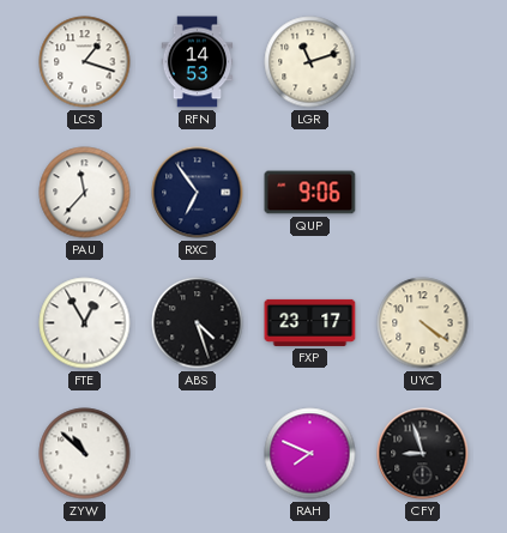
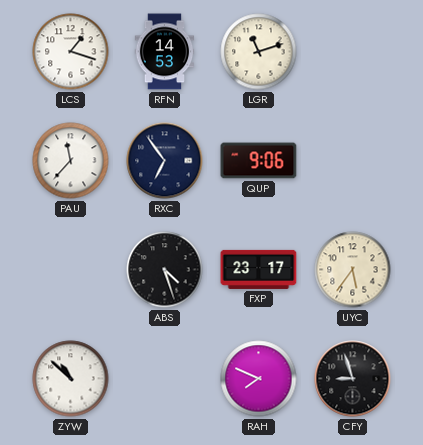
FTE: 12:55 -> none (85, 323)
UYC: 4:21 -> 5:36 (353, 270)
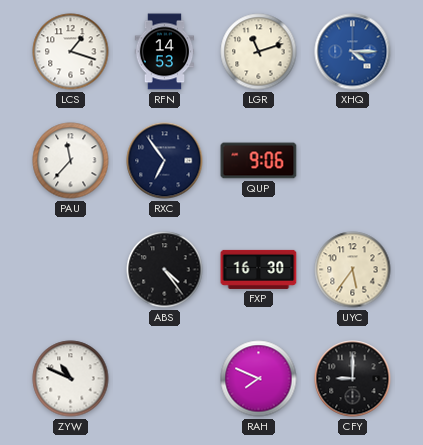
XHQ: none -> 4:15 (353, 52)
ABS: 4:27 -> 4:24 (165, 270)
FXP: 23:17 -> 16:30 (259, 269)
ZYW: 10:52 -> 10:49 (71, 379)
CFY: 8:57 -> 9:00 (353, 379)
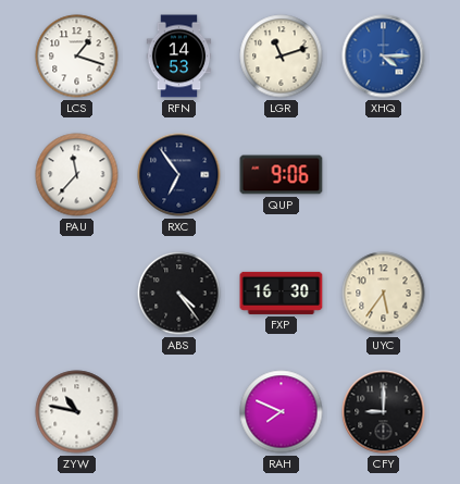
ZYW: 10:49 -> 10:47 (77, 412)
